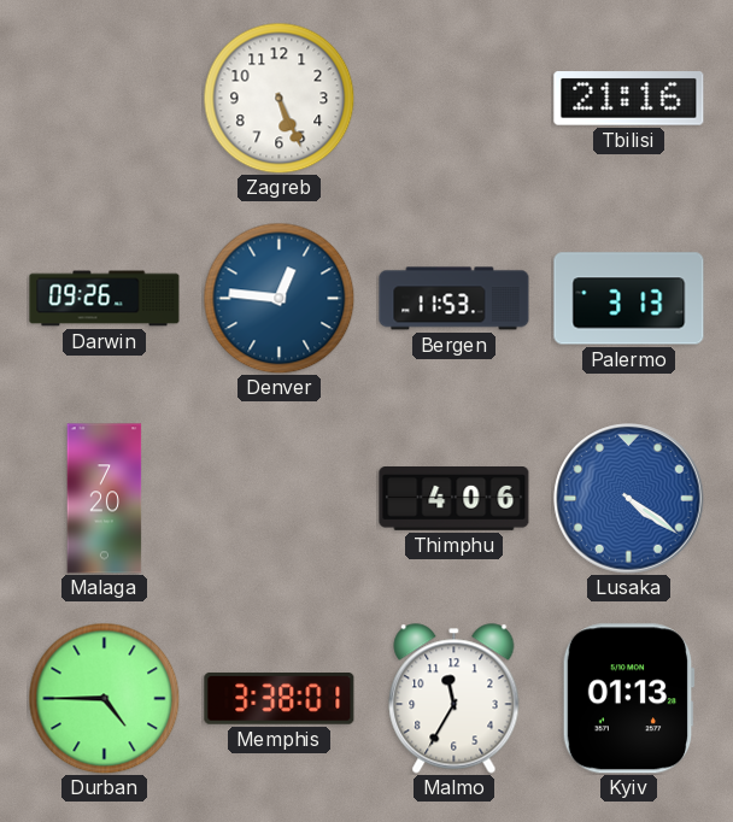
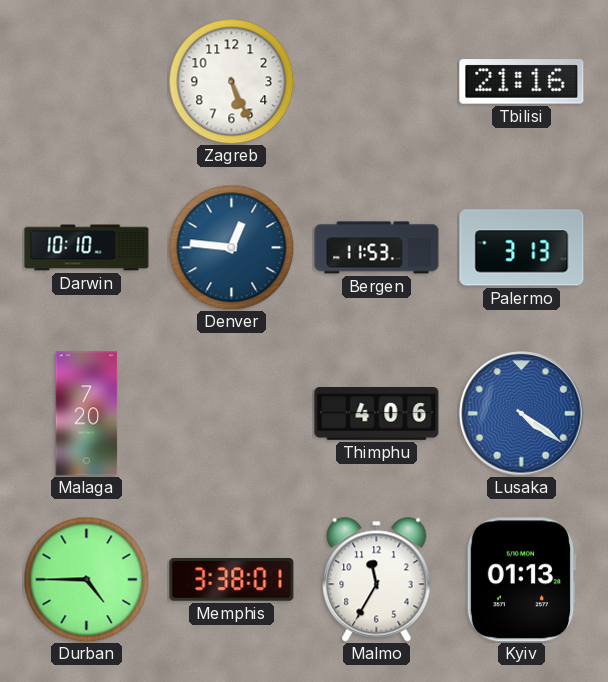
Darwin: 09:26 -> 10:10 (87, 248)
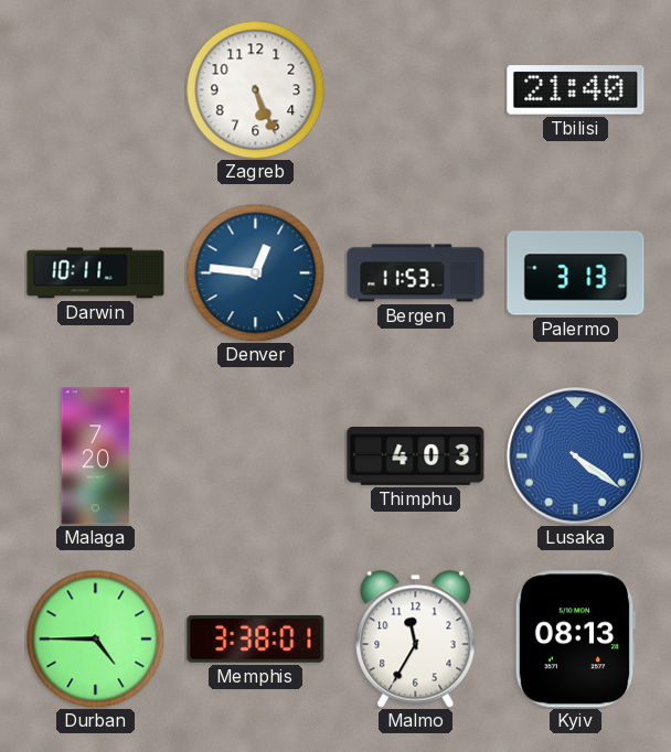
Tbilisi: 21:16 -> 21:40 (576, 90)
Darwin: 10:10 -> 10:11 (96, 273)
Thimphu: 4:06 -> 4:03 (416, 456)
Kyiv: 01:13 -> 08:13 (575, 640)
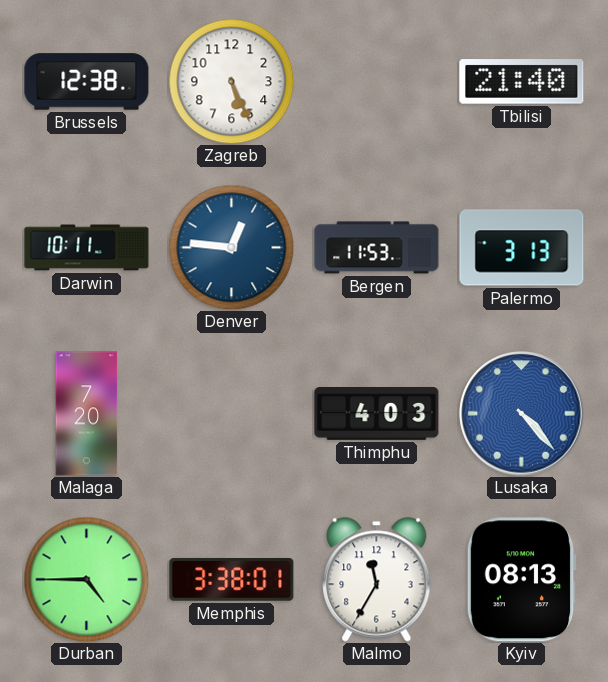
Brussels: none -> 12:38 (87, 82)
Lusaka: 4:21 -> 4:23 (522, 414)
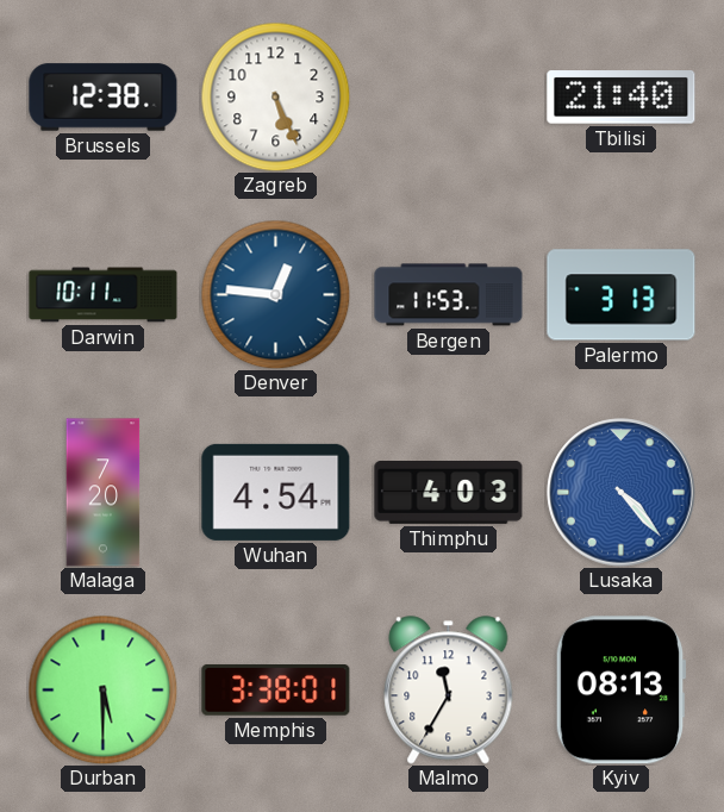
Wuhan: none -> 4:54 (276, 492)
Durban: 4:45 -> 5:30 (102, 689)
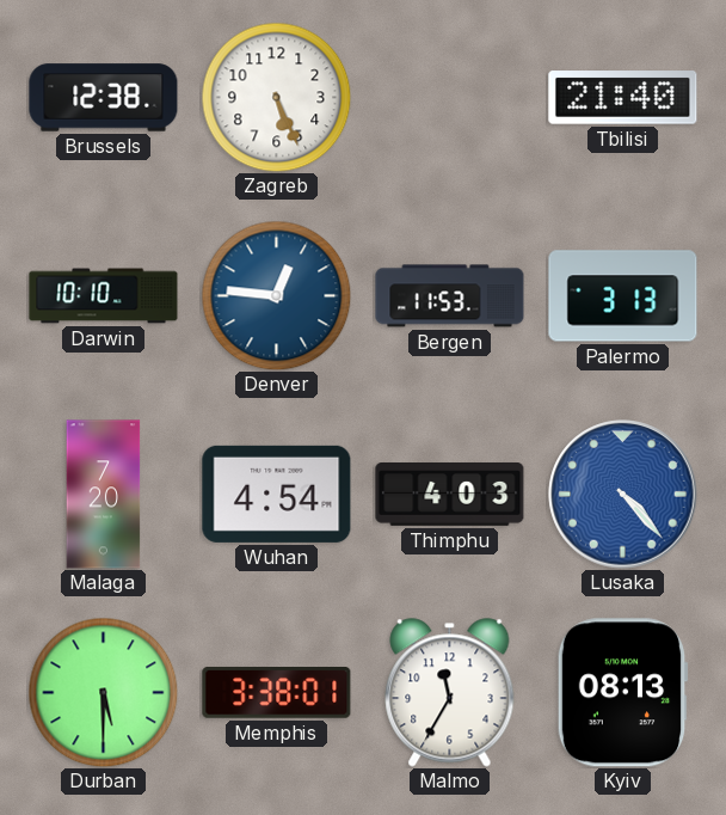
Darwin: 10:11 -> 10:10 (104, 296)
